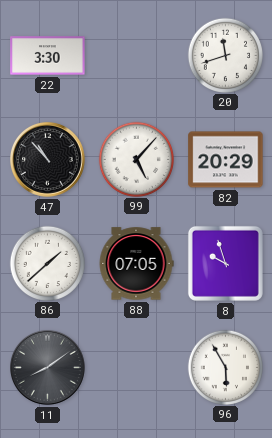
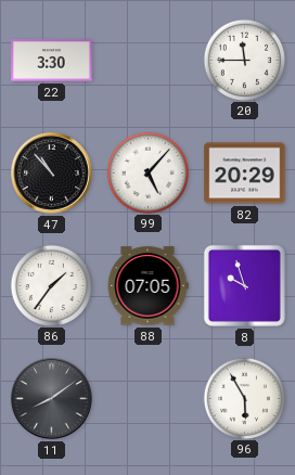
20: 11:42 -> 11:45 (244, 60)
86: 1:38 -> 1:36 (51, 285)
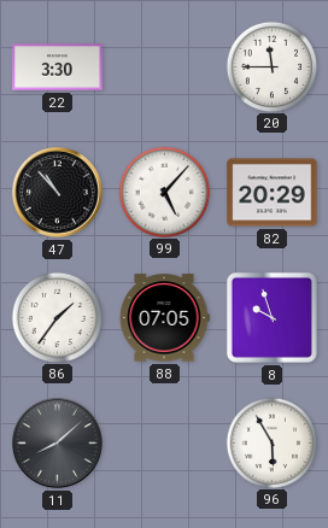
11: 8:09 -> 8:08 (58, 444)
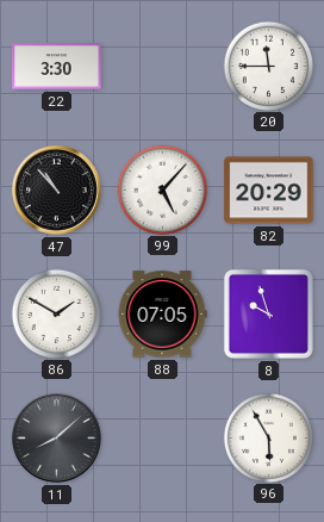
86: 1:36 -> 1:50 (56, 313)
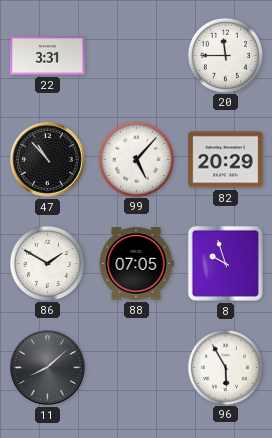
22: 3:30 -> 3:31 (48, 56)
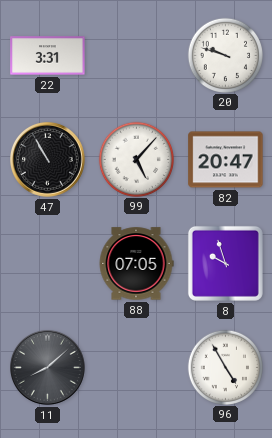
20: 11:45 -> 9:48 (225, 55)
47: 10:53 -> 10:55 (48, 160)
82: 20:29 -> 20:47 (226, 160)
86: 1:50 -> none (47, 263)
96: 5:55 -> 4:55 (225, 367)
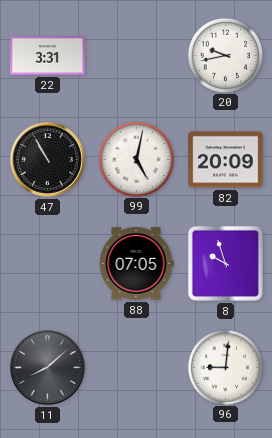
20: 9:48 -> 9:43 (225, 55)
99: 5:07 -> 5:02 (136, 159)
82: 20:47 -> 20:09 (226, 160)
96: 4:55 -> 9:01 (225, 367)
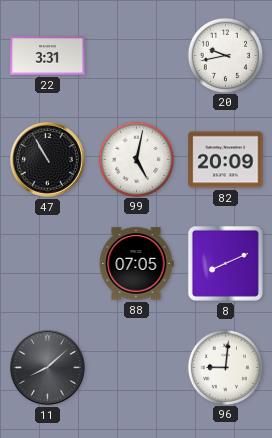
8: 9:57 -> 8:11 (225, 263)
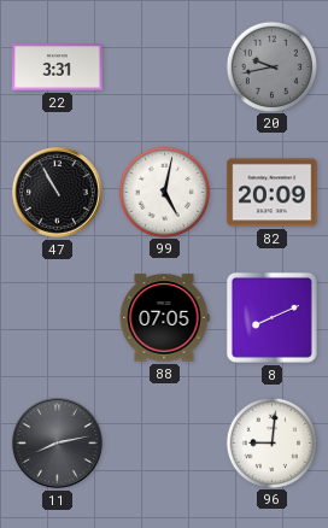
20 dial: white -> grey (271, 66)
11: 8:08 -> 8:13 (58, 444)
